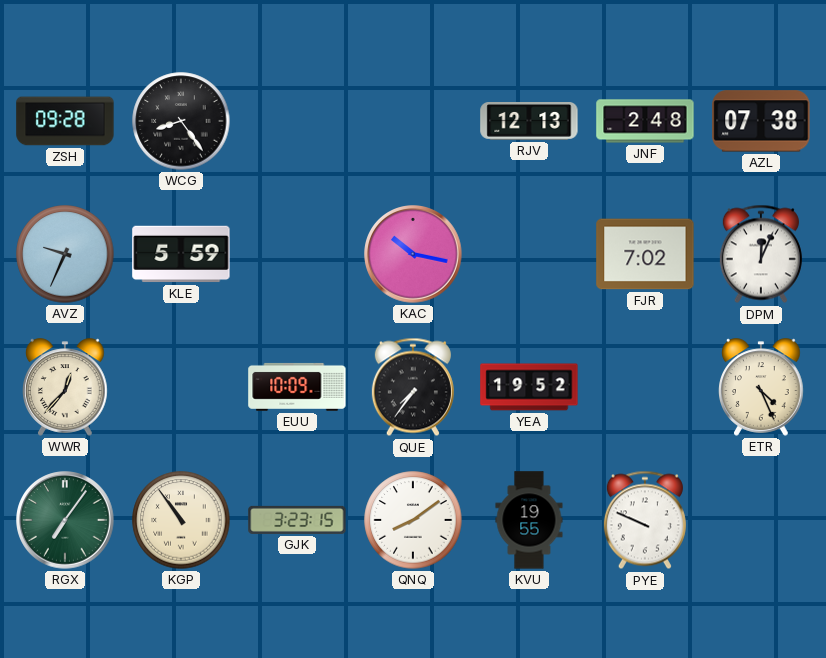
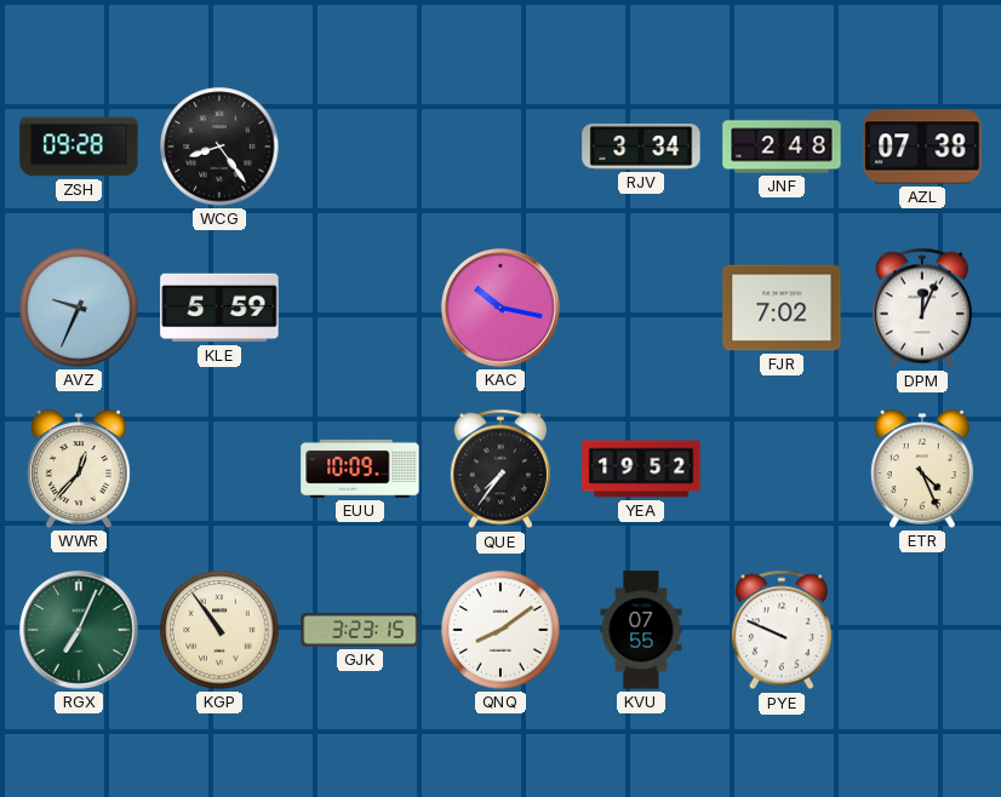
RJV: 12:13 -> 3:34 (641, 148)
RGX: 7:06 -> 7:04 (79, 630)
KVU: 19:55 -> 07:55 (641, 630)
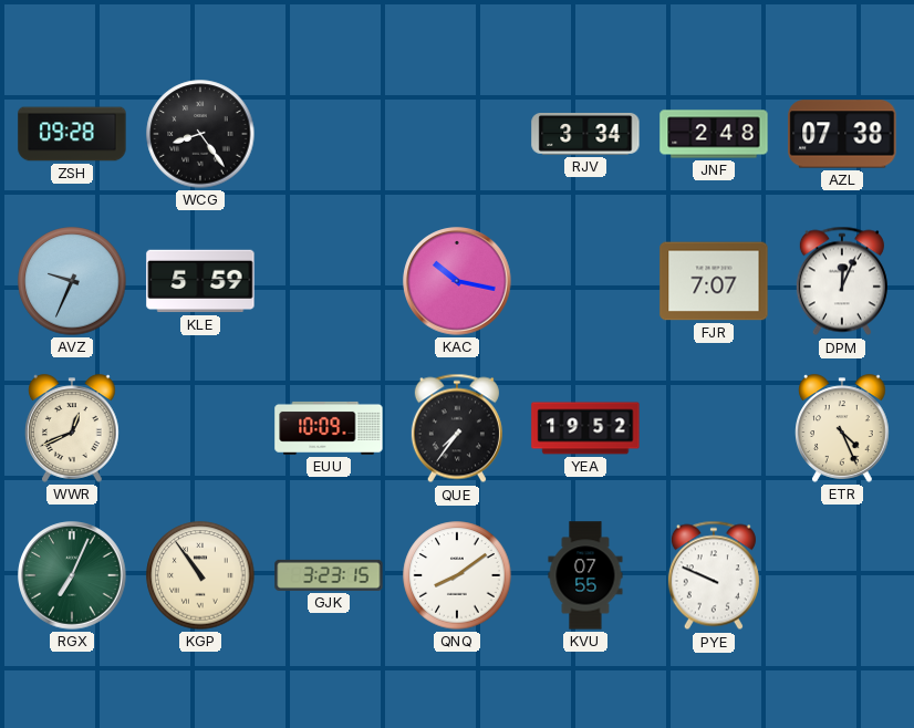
FJR: 7:02 -> 7:07 (714, 281)
WWR: 12:37 -> 12:41 (73, 428)
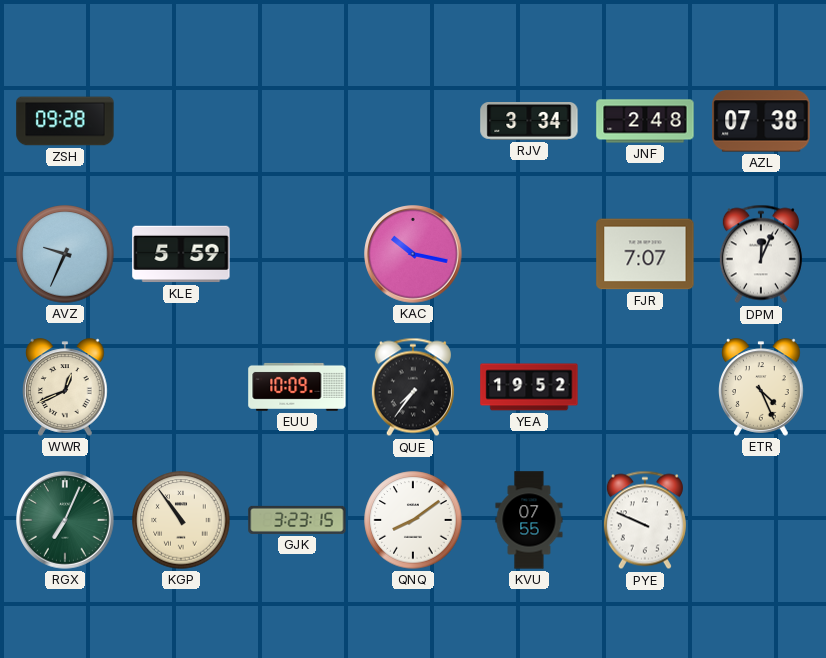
WCG: 8:24 -> none (200, 134)
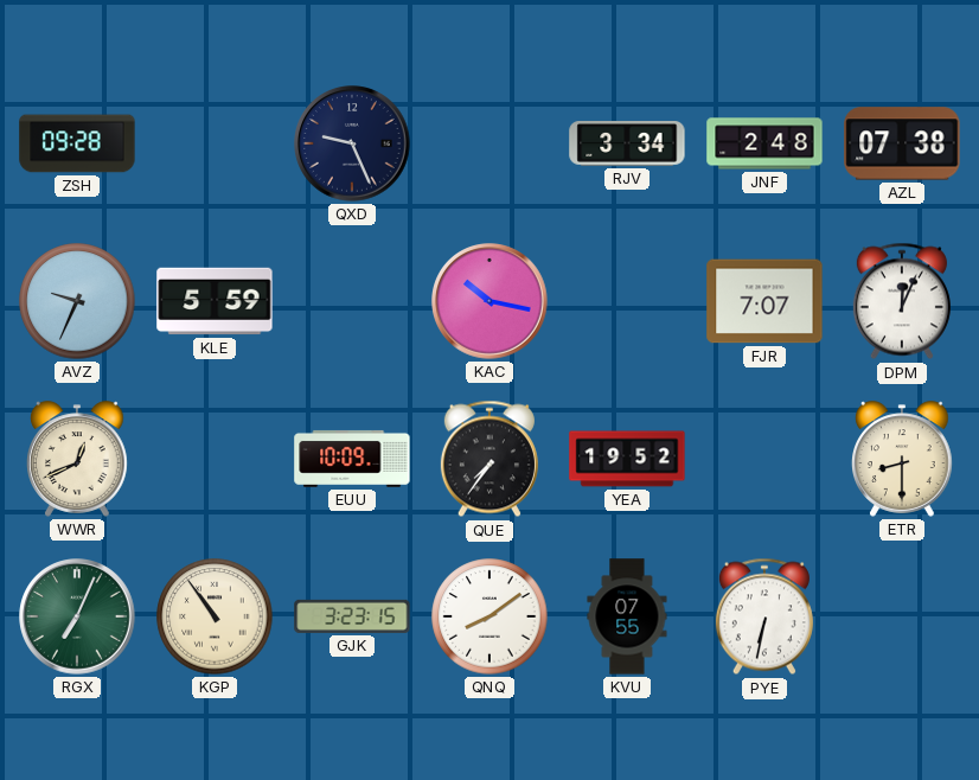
QXD: none -> 9:26 (352, 143)
ETR: 4:26 -> 8:30 (903, 459)
PYE: 9:49 -> 6:32 (764, 616)
